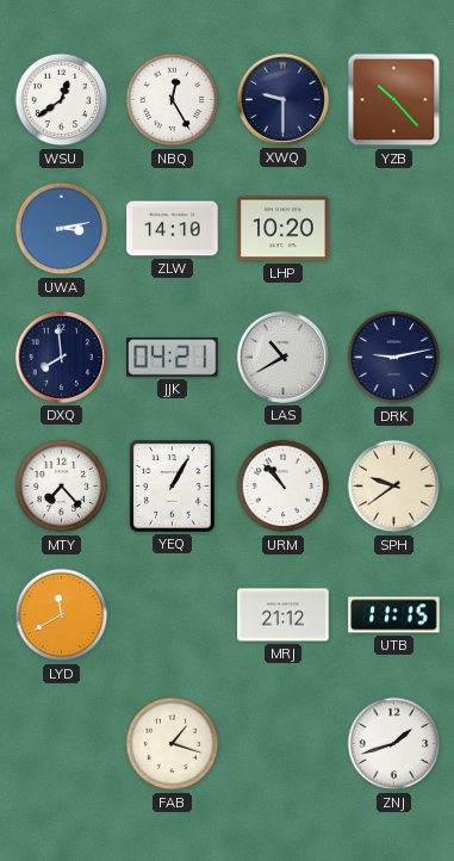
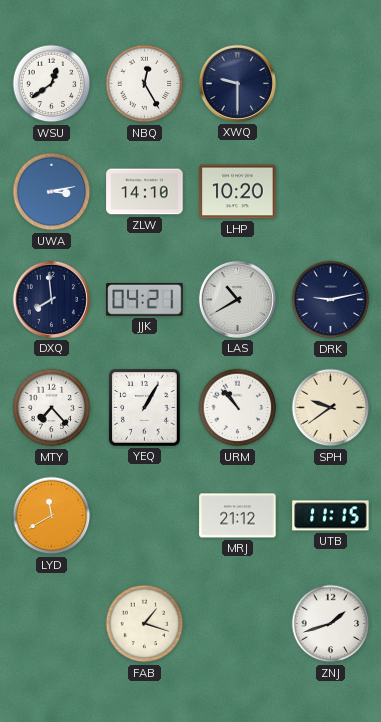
YZB: 10:23 -> none (394, 100)
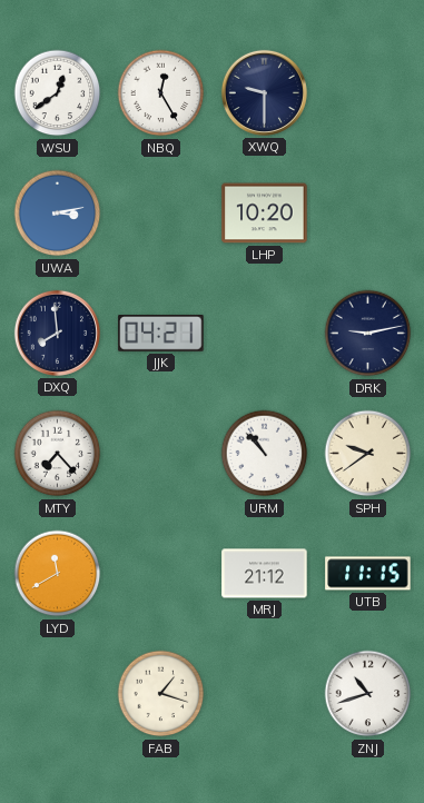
ZLW: 14:10 -> none (145, 192)
LAS: 10:40 -> none (237, 299)
YEQ: 1:05 -> none (145, 408)
ZNJ: 1:42 -> 10:42 (368, 694)
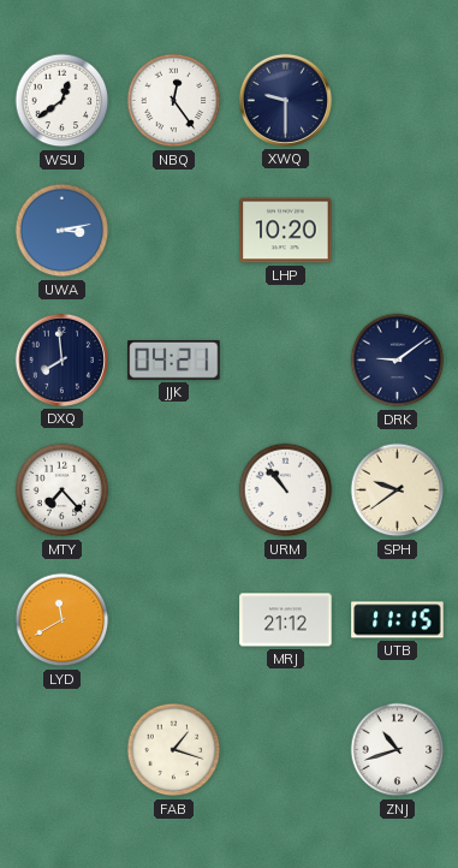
NBQ: 12:25 -> 12:24 (174, 101)
DRK: 9:13 -> 9:09 (398, 361)
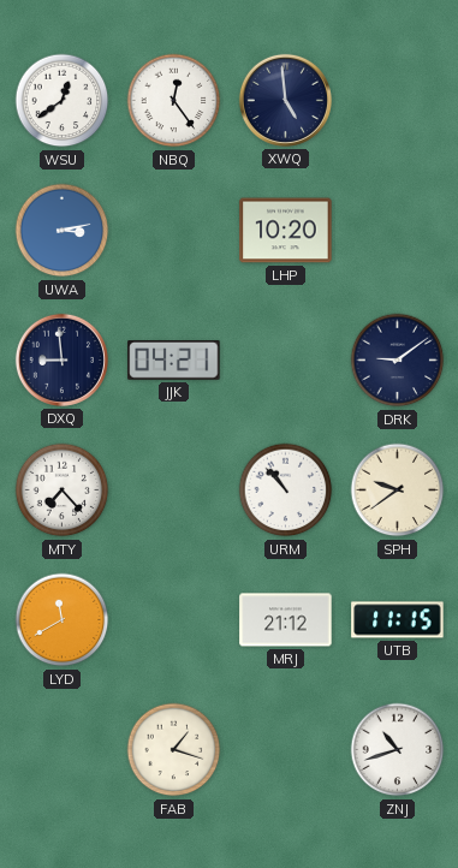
XWQ: 9:30 -> 4:59 (285, 100)
DXQ: 7:59 -> 8:59 (61, 359)
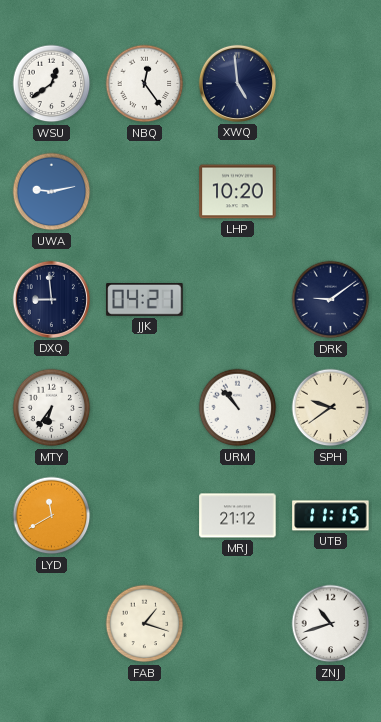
UWA: 3:13 -> 9:13 (52, 192)
MTY: 7:23 -> 6:36 (52, 408)
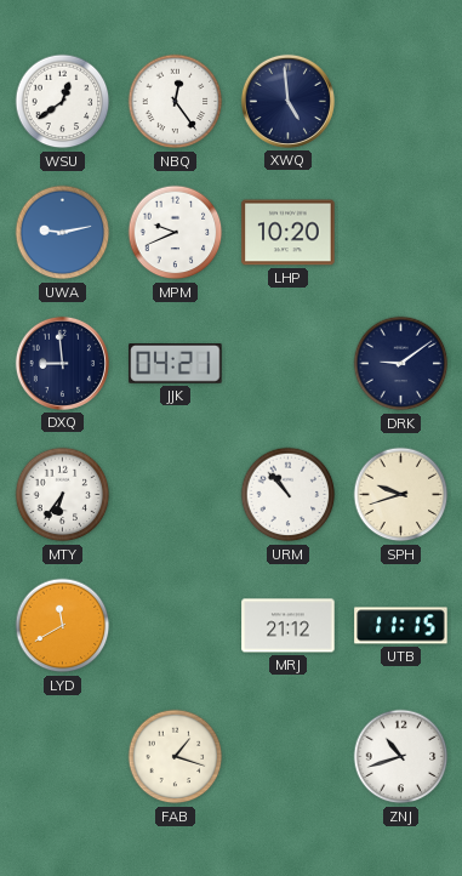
MPM: none -> 9:41 (176, 233)
SPH: 9:39 -> 9:42 (401, 495)
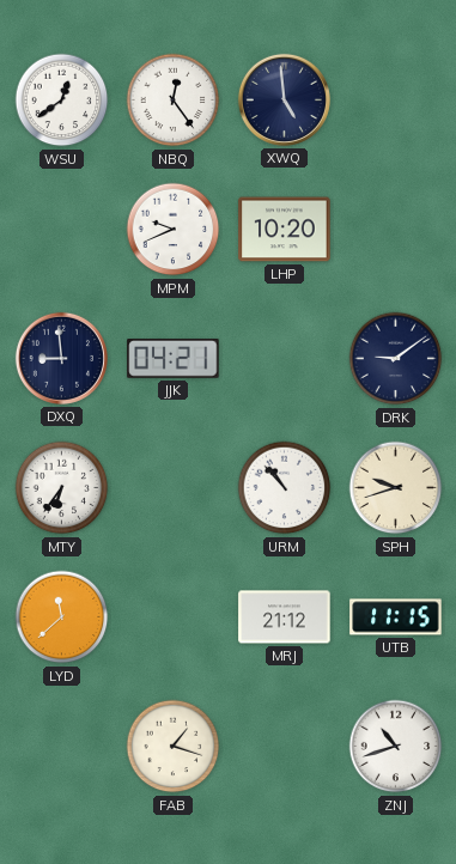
UWA: 9:13 -> none (63, 233)
LYD: 11:40 -> 11:38 (62, 617)
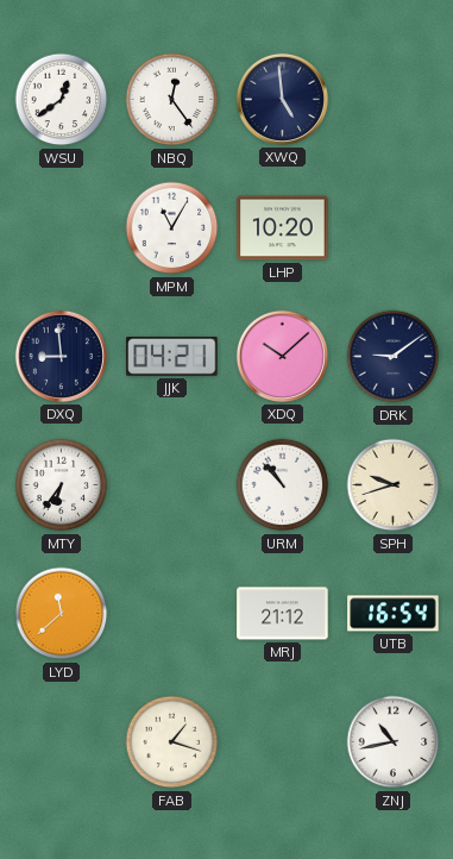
MPM: 9:41 -> 11:05 (172, 228)
XDQ: none -> 10:08 (282, 356)
UTB: 11:15 -> 16:54 (394, 614)
ZNJ: 10:42 -> 10:43 (394, 742)
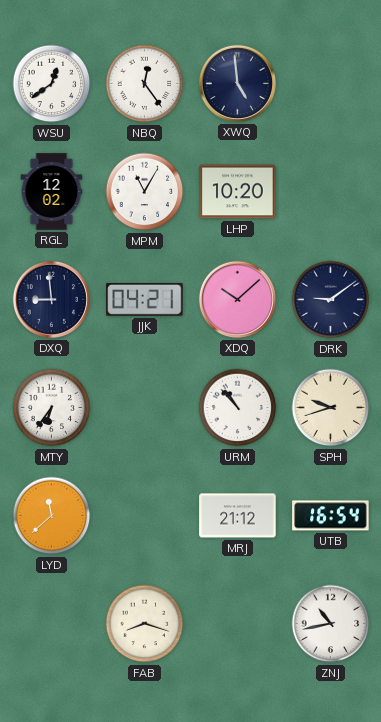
RGL: none -> 12:02 (52, 192)
FAB: 1:18 -> 8:18 (145, 624)
